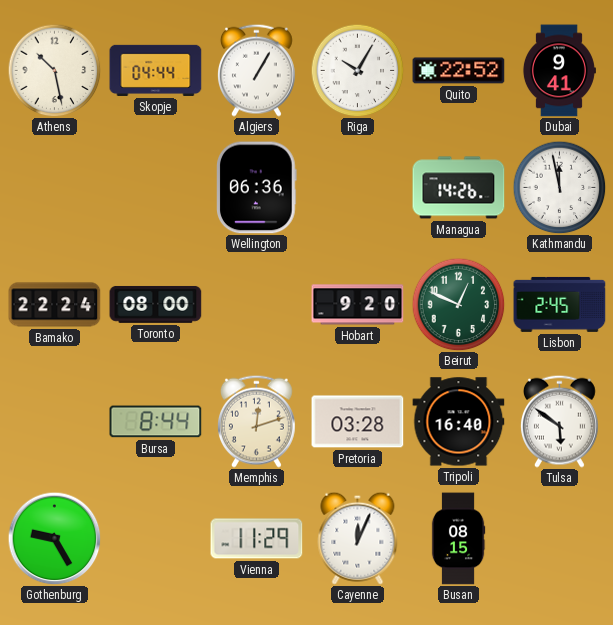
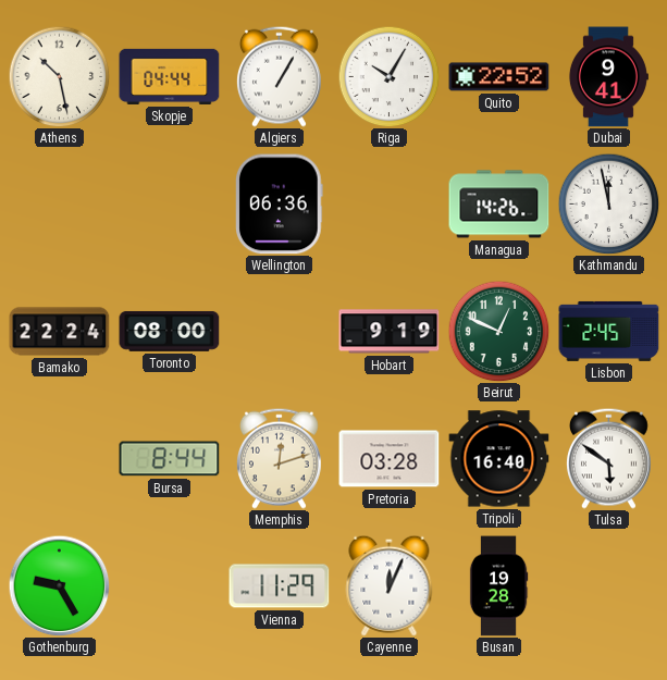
Hobart: 9:20 -> 9:19 (390, 332)
Busan: 08:15 -> 19:28 (498, 586)
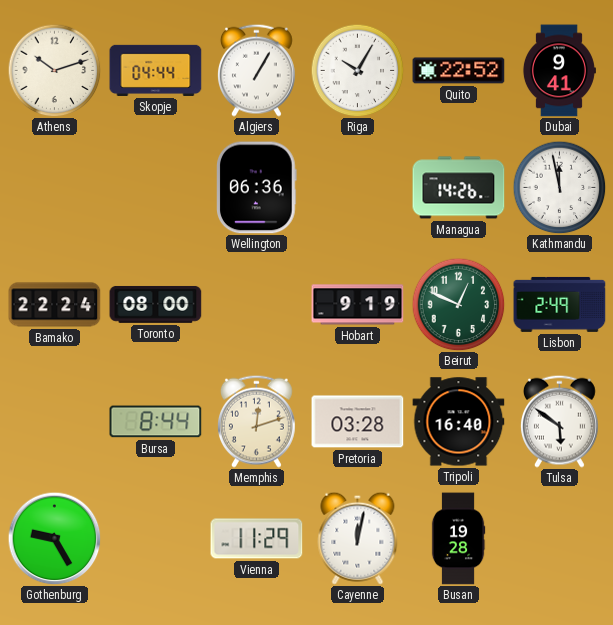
Athens: 10:28 -> 10:12 (54, 70)
Lisbon: 2:45 -> 2:49 (560, 304)
Cayenne: 12:04 -> 12:02 (358, 538)
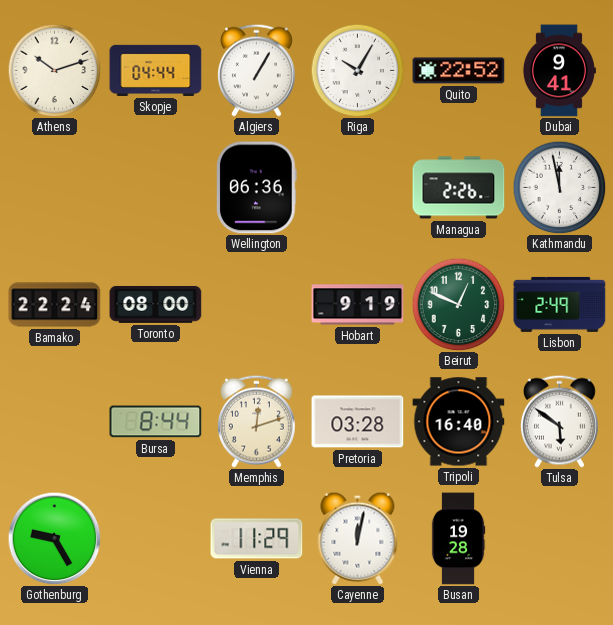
Managua: 14:26 -> 2:26 (459, 188)
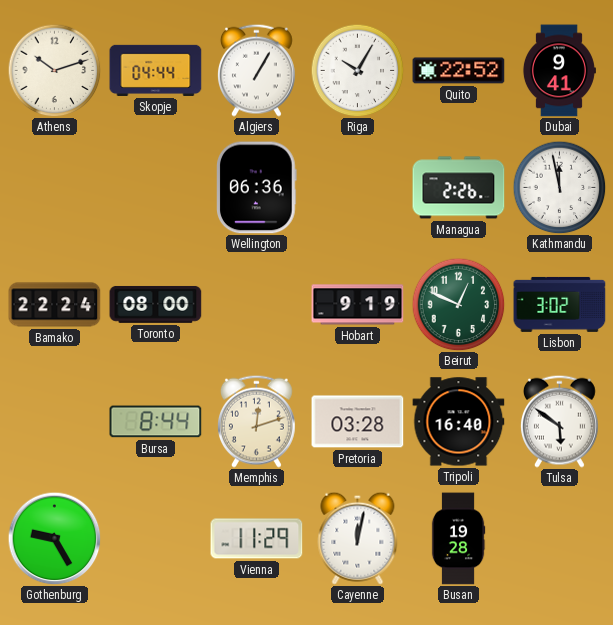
Lisbon: 2:49 -> 3:02 (560, 304)
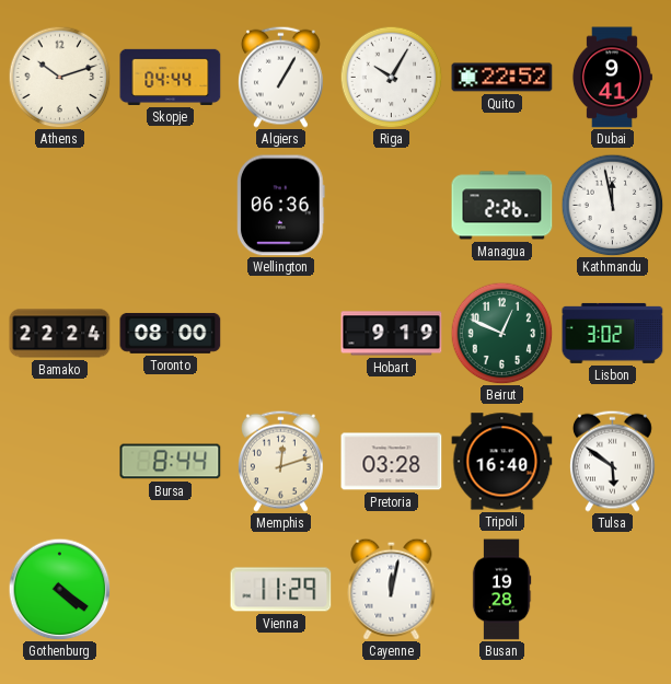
Gothenburg: 9:25 -> 4:21 (59, 589)
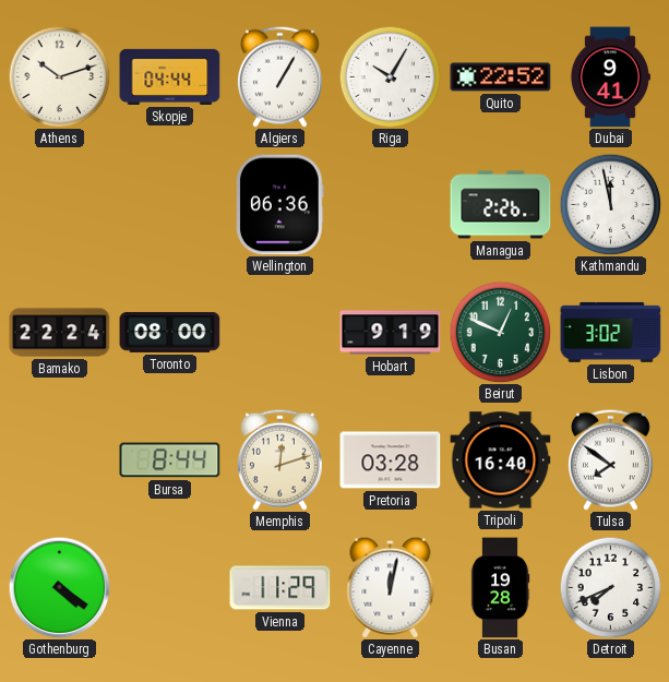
Tulsa: 5:51 -> 7:51 (610, 459)
Detroit: none -> 7:41 (610, 587)
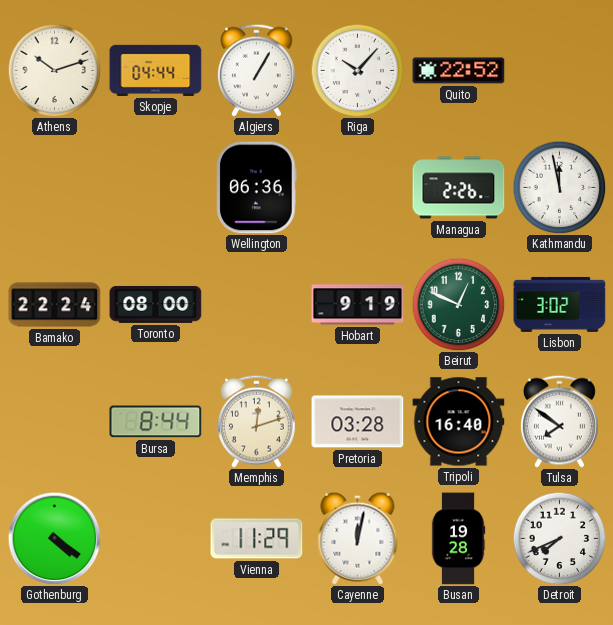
Riga: 10:05 -> 10:07 (357, 70)
Dubai: 9:41 -> none (610, 77)
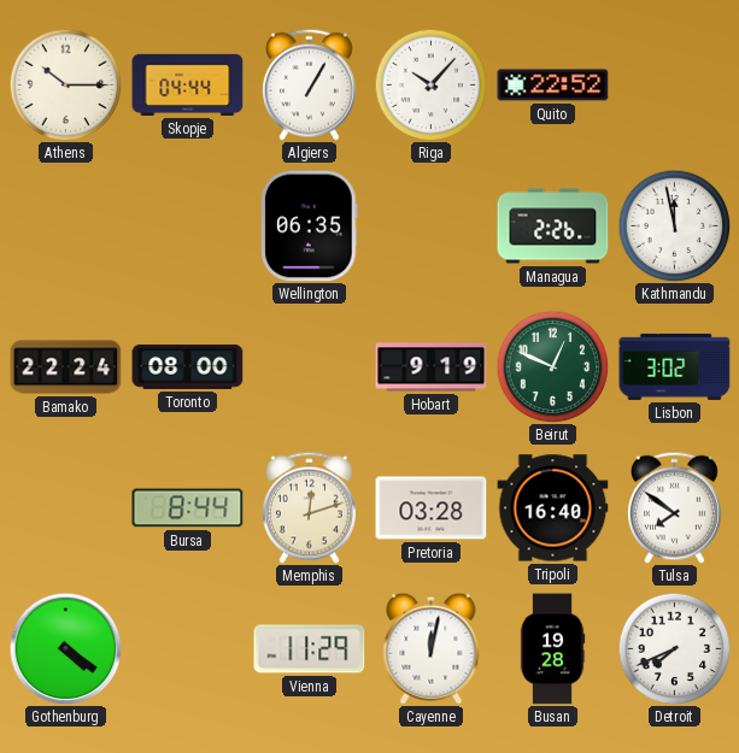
Athens: 10:12 -> 10:15 (65, 84)
Wellington: 06:36 -> 06:35 (310, 227)
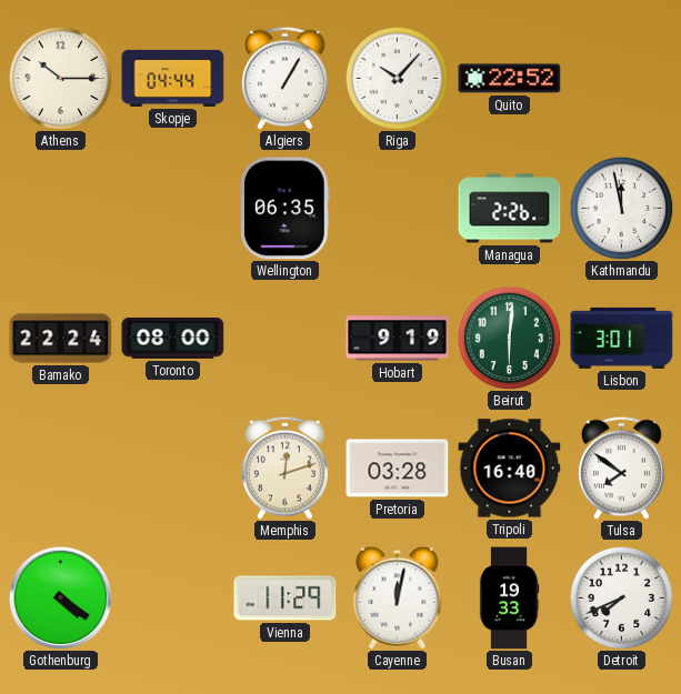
Beirut: 12:49 -> 6:01 (509, 338)
Lisbon: 3:02 -> 3:01 (622, 338)
Bursa: 8:44 -> none (188, 508)
Busan: 19:28 -> 19:33 (509, 599)
